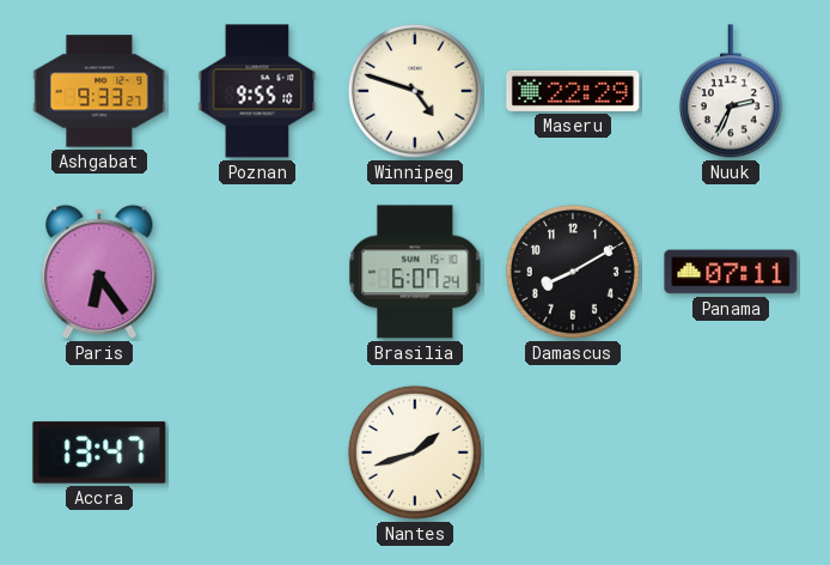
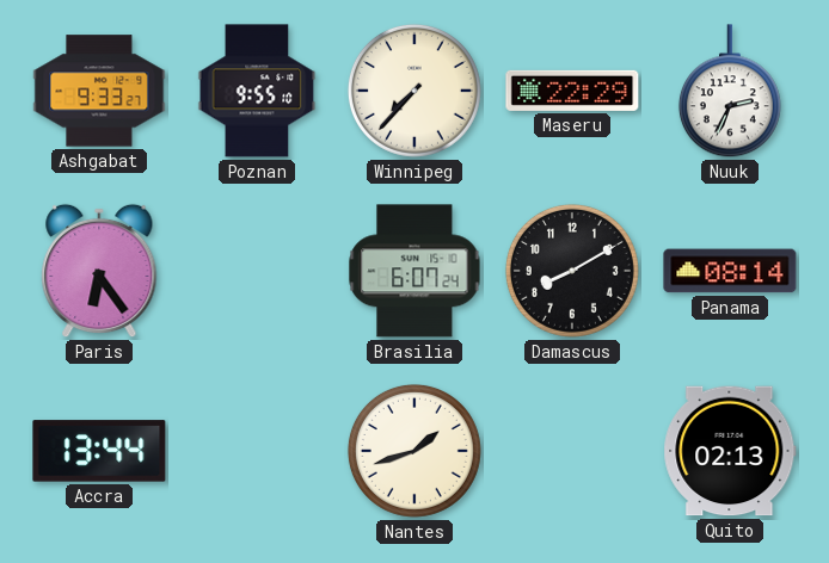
Winnipeg: 4:48 -> 7:37 (414, 91)
Panama: 07:11 -> 08:14 (730, 271)
Accra: 13:47 -> 13:44 (99, 451)
Quito: none -> 02:13 (730, 451)
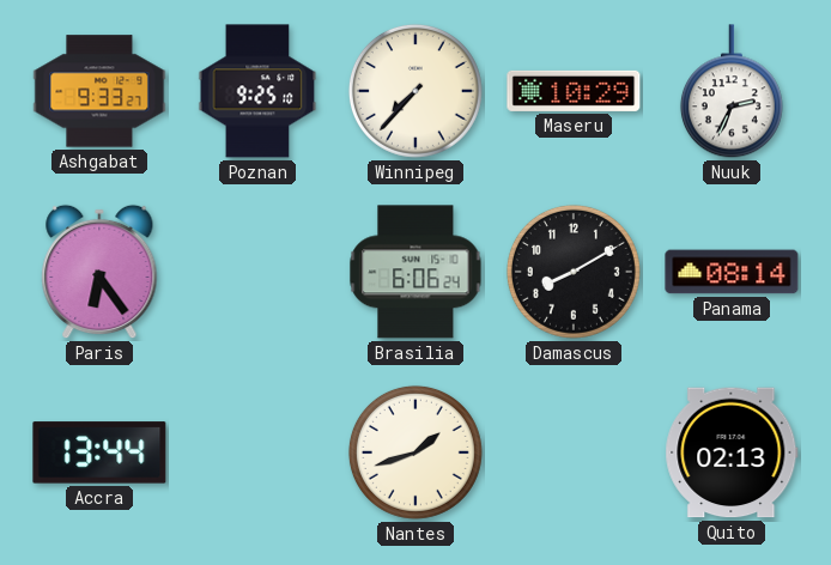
Poznan: 9:55 -> 9:25 (257, 91)
Maseru: 22:29 -> 10:29 (574, 91)
Brasilia: 6:07 -> 6:06 (415, 272)
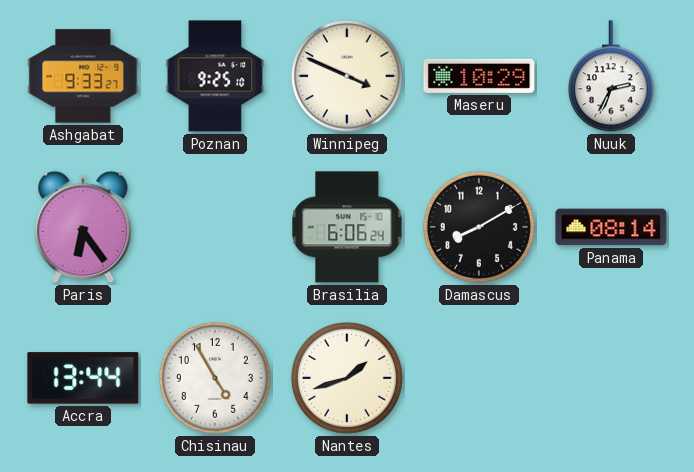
Winnipeg: 7:37 -> 3:49 (347, 76)
Chisinau: none -> 4:55 (215, 378)
Quito: 02:13 -> none (732, 452)
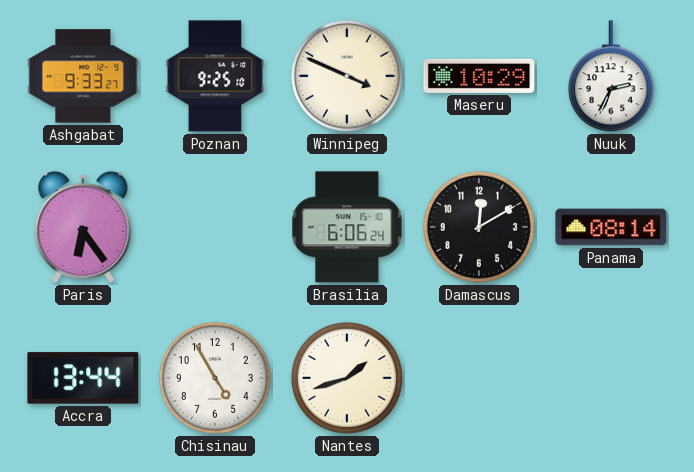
Damascus: 8:10 -> 12:10 (479, 227)
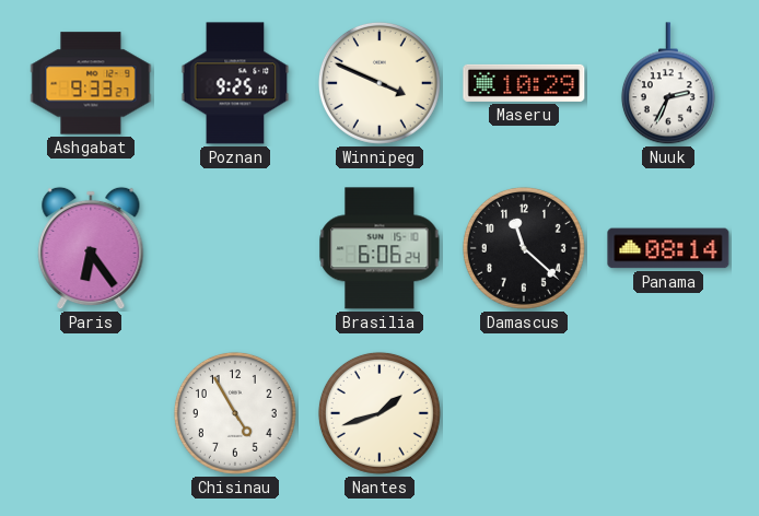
Damascus: 12:10 -> 11:22 (524, 248)
Accra: 13:44 -> none (83, 378)
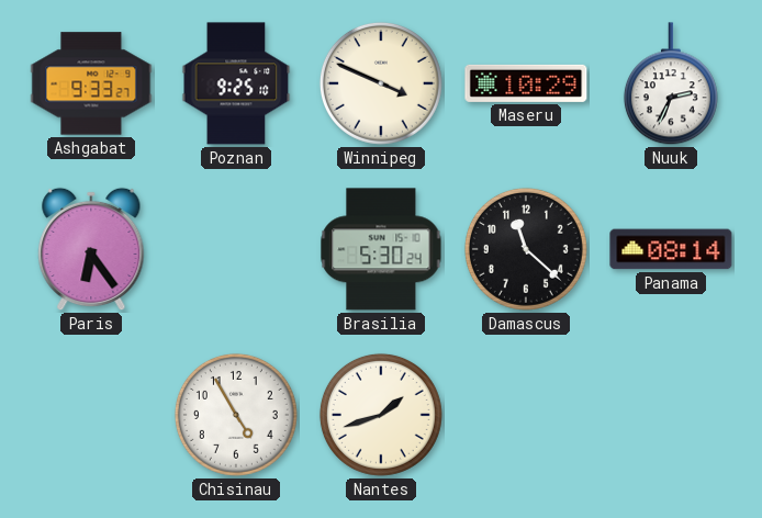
Brasilia: 6:06 -> 5:30 (381, 249)
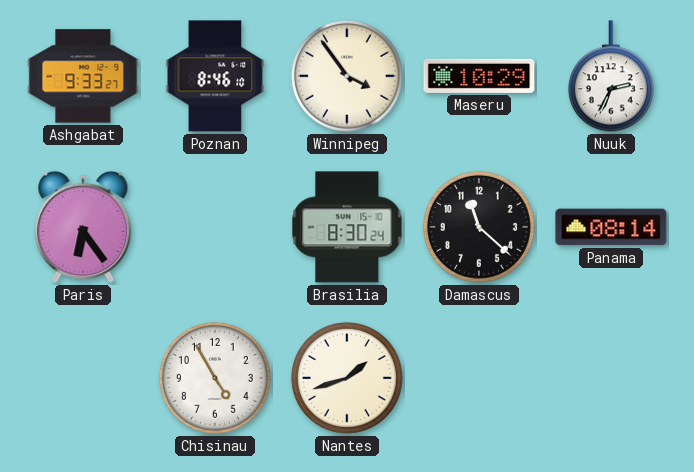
Poznan: 9:25 -> 8:46 (215, 76)
Winnipeg: 3:49 -> 3:54 (347, 76)
Brasilia: 5:30 -> 8:30 (347, 227)
